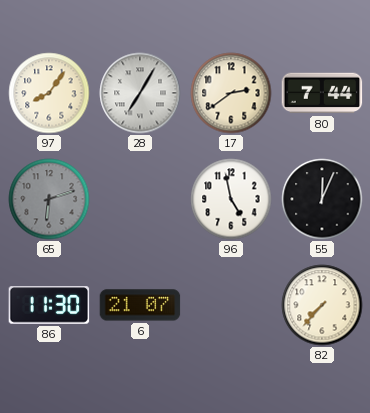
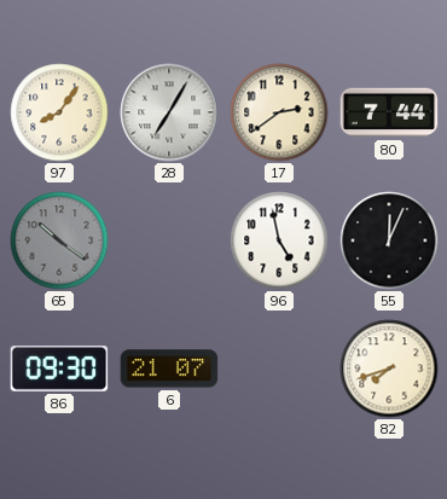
65: 6:12 -> 10:21 (59, 240)
86: 11:30 -> 09:30 (59, 369)
82: 7:37 -> 7:42 (389, 369)
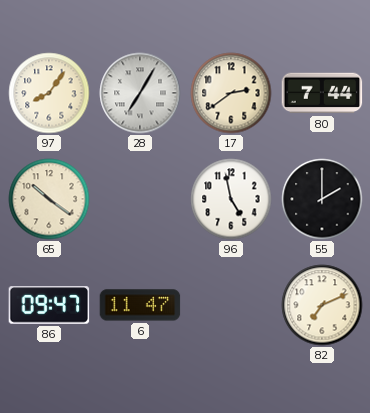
65 dial: grey -> cream (49, 199)
55: 12:04 -> 2:00 (322, 199)
86: 09:30 -> 09:47 (49, 305)
6: 21:07 -> 11:47 (140, 305)
82: 7:42 -> 7:11 (322, 305)
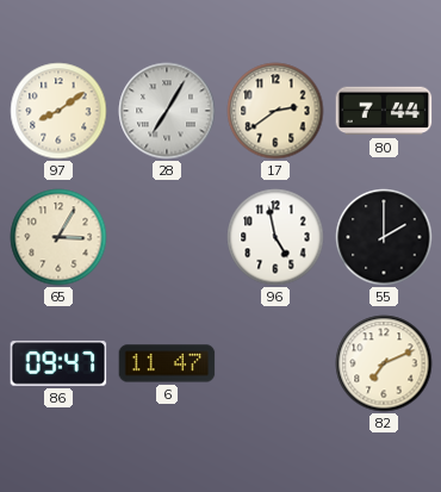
97: 8:06 -> 8:09 (58, 111)
65: 10:21 -> 3:05 (58, 237)
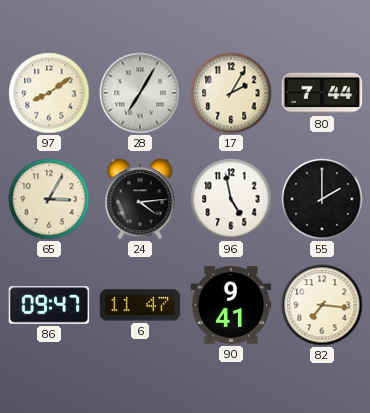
17: 2:39 -> 2:05 (231, 93)
24: none -> 4:14 (140, 199)
90: none -> 9:41 (231, 305)
82: 7:11 -> 7:16 (322, 305)
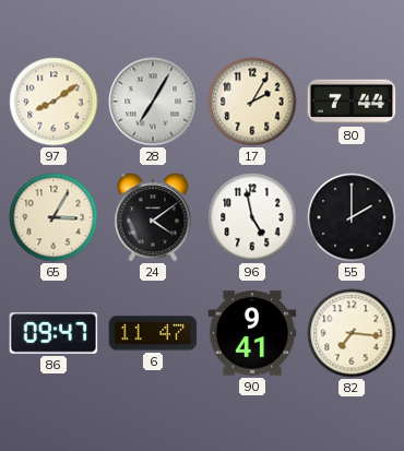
24: 4:14 -> 4:09 (153, 217)
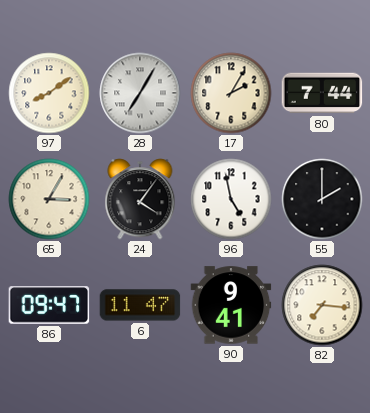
24: 4:09 -> 4:06 (140, 199)
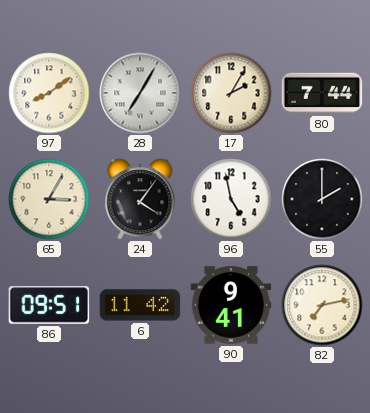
86: 09:47 -> 09:51 (49, 305)
6: 11:47 -> 11:42 (140, 305)
82: 7:16 -> 7:13 (322, 305)
